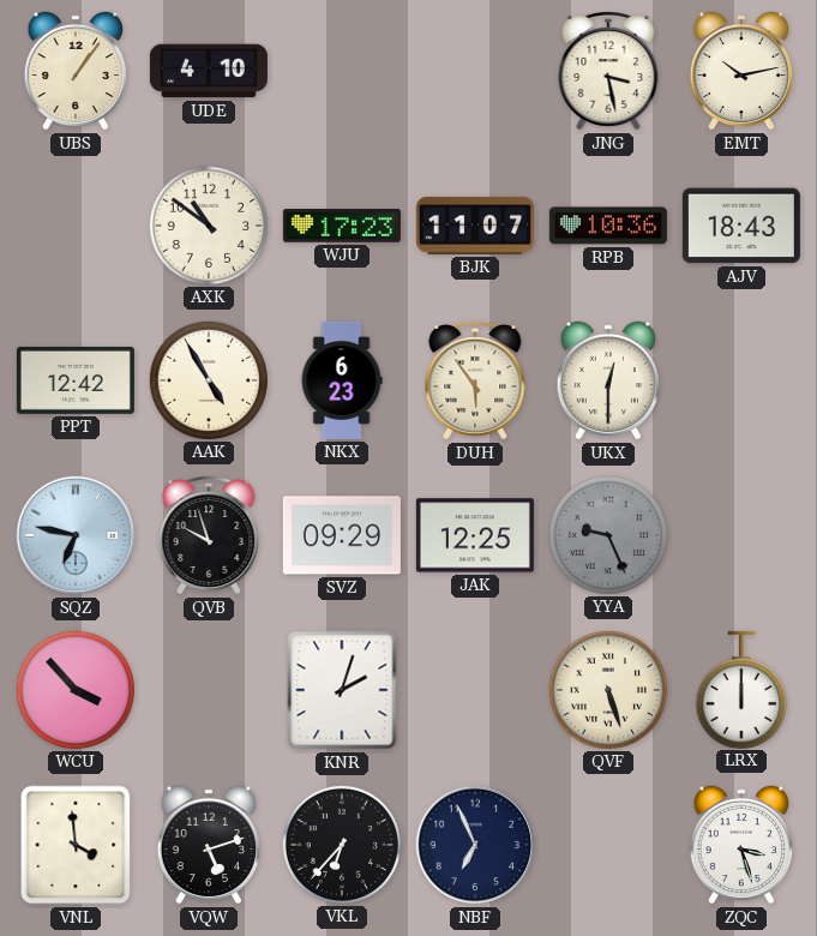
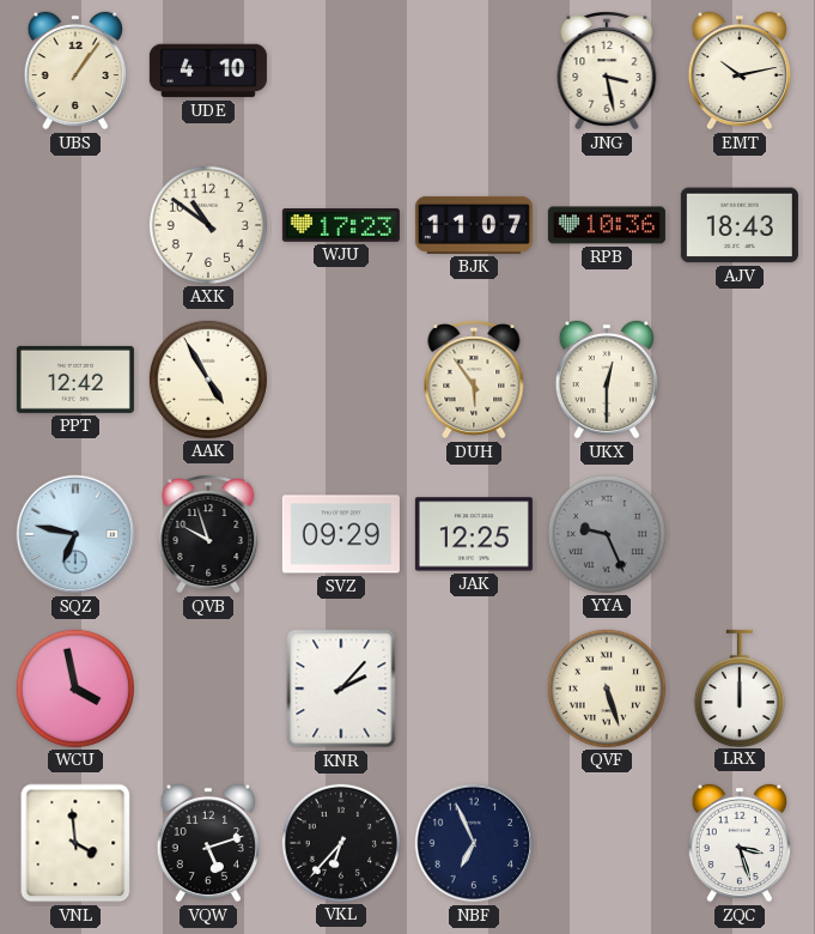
NKX: 6:23 -> none (342, 380)
WCU: 3:53 -> 3:58 (75, 689)
KNR: 2:03 -> 2:07 (341, 689)
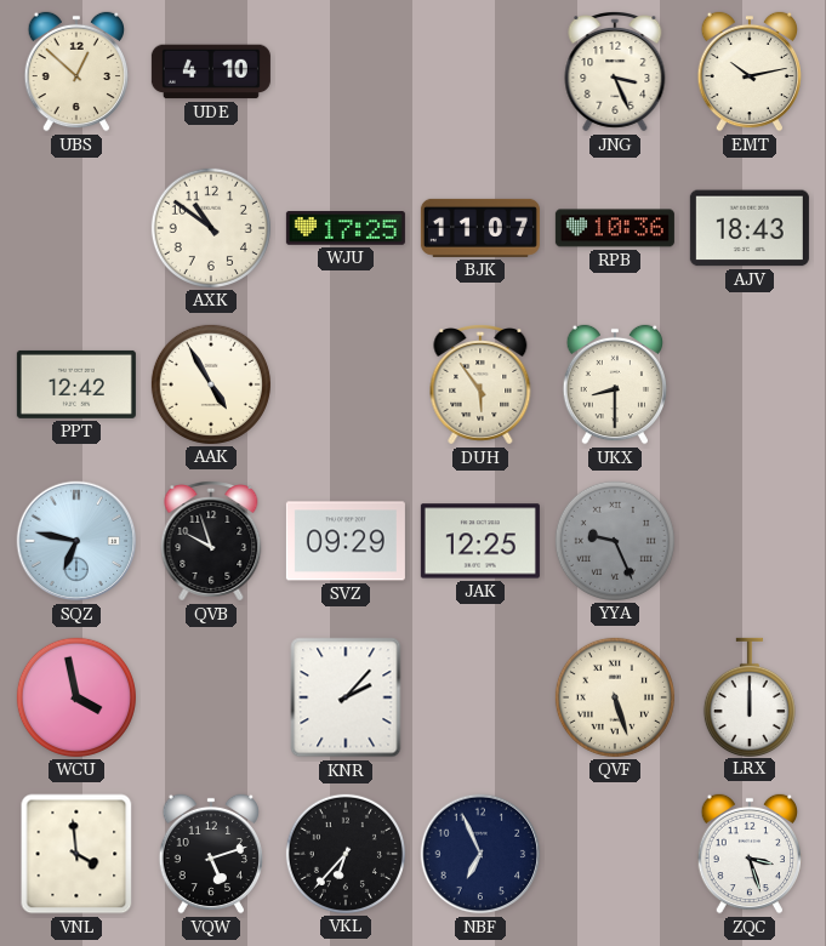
UBS: 1:06 -> 12:52 (75, 72)
JNG: 3:28 -> 3:26 (615, 73)
WJU: 17:23 -> 17:25 (346, 229)
UKX: 12:30 -> 8:30 (614, 384)
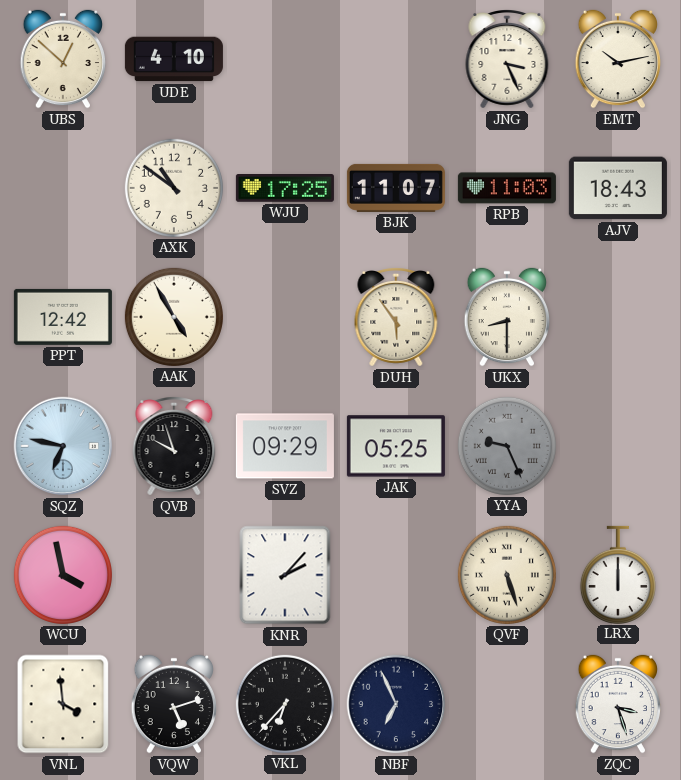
RPB: 10:36 -> 11:03 (507, 188)
JAK: 12:25 -> 05:25 (396, 446)
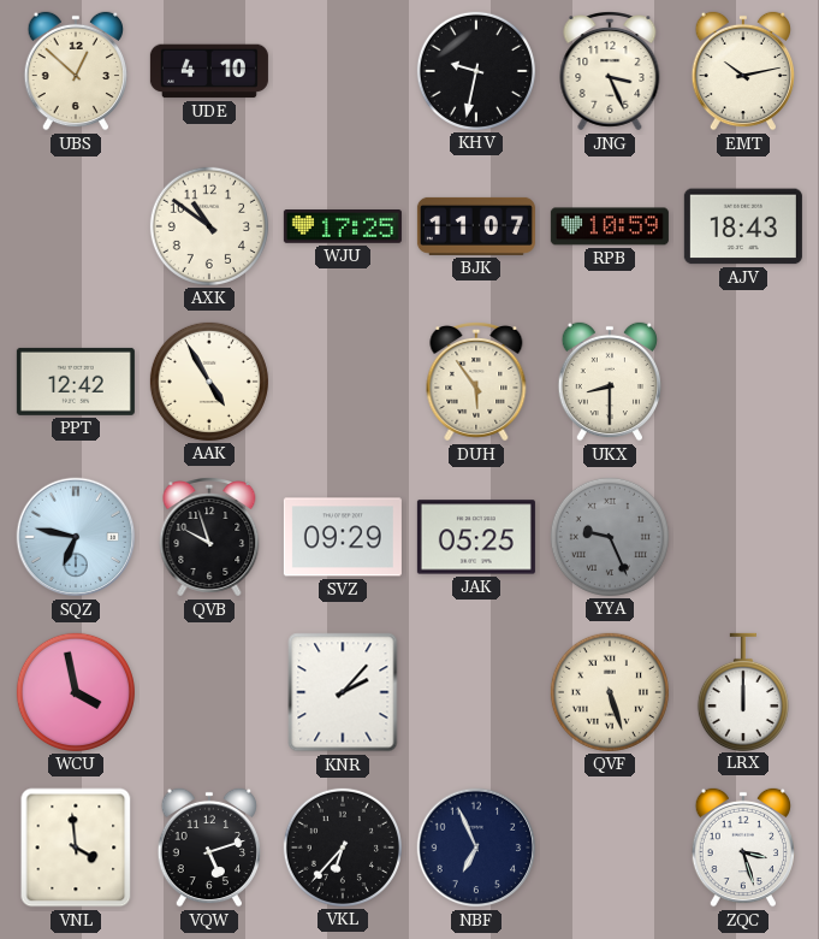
KHV: none -> 9:32 (476, 71)
RPB: 11:03 -> 10:59 (610, 226)
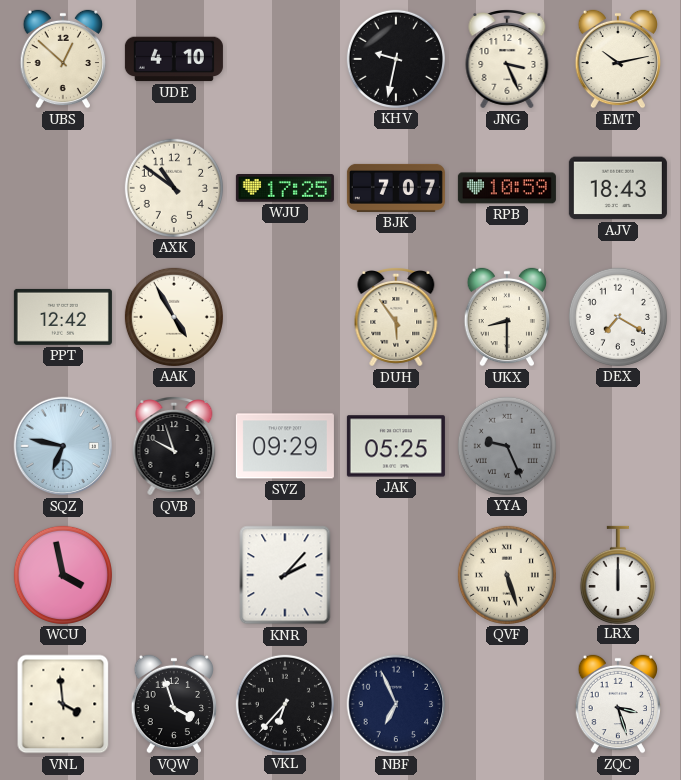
BJK: 11:07 -> 7:07 (396, 188)
DEX: none -> 7:20 (618, 317)
VQW: 5:12 -> 3:57 (173, 704)
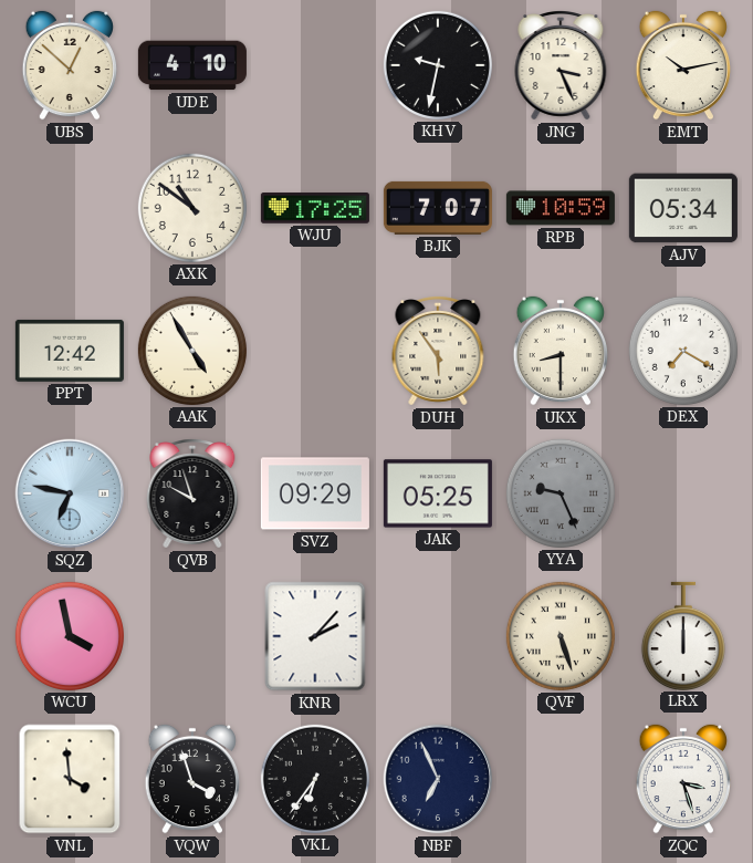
AJV: 18:43 -> 05:34 (683, 208)
VKL: 6:37 -> 6:36 (315, 779)
